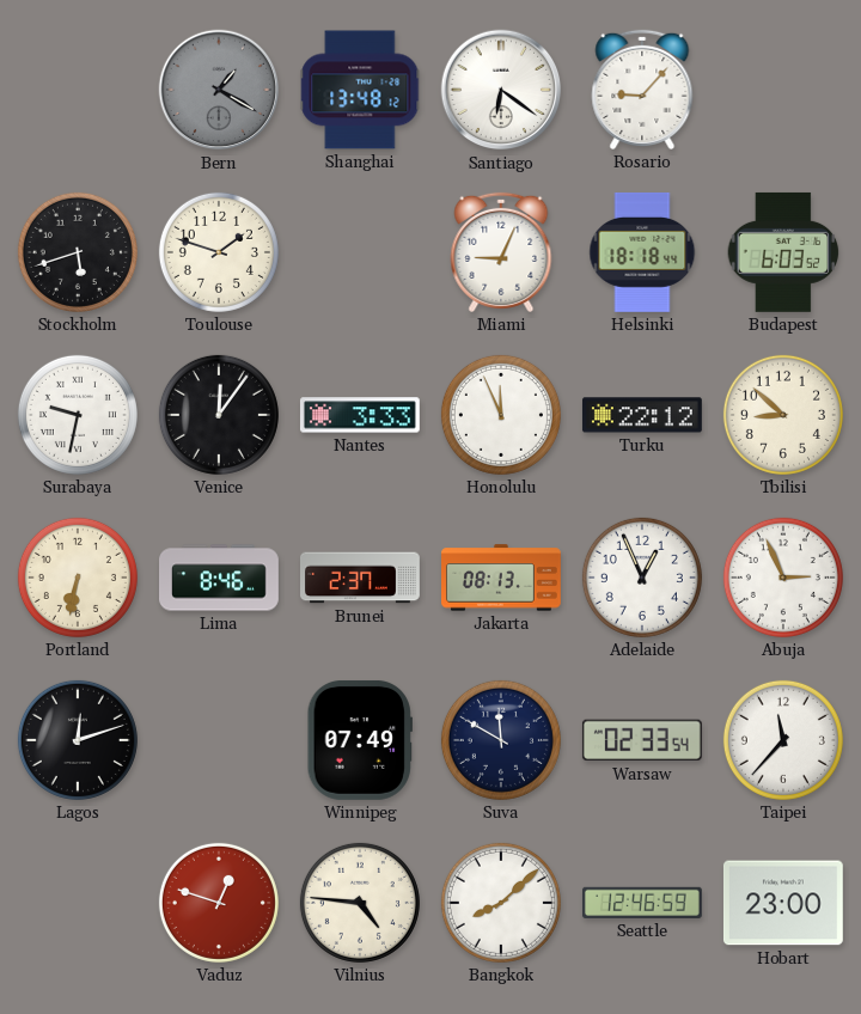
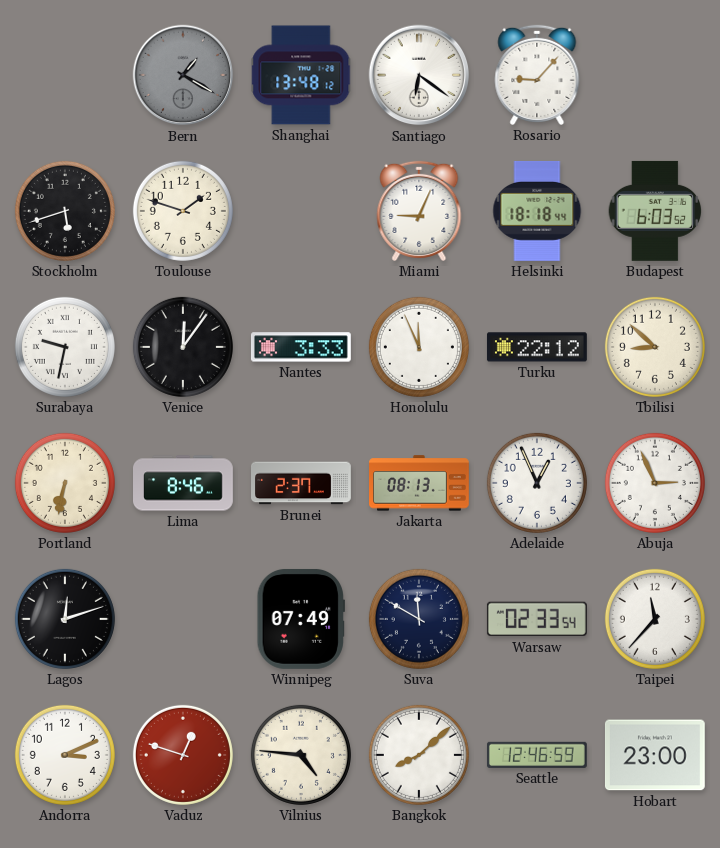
Andorra: none -> 3:11 (65, 755)
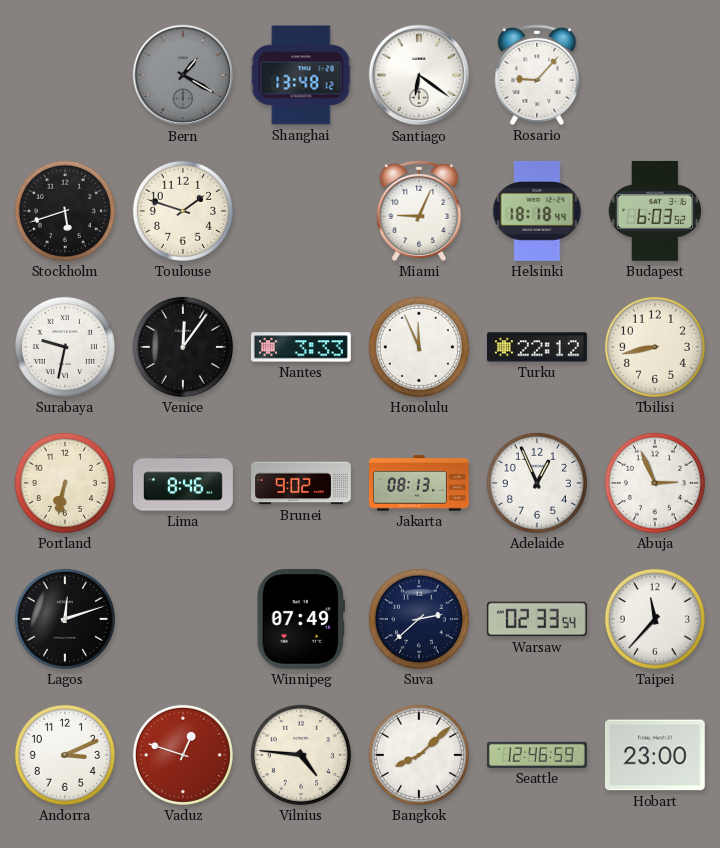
Tbilisi: 8:52 -> 8:43 (655, 347)
Brunei: 2:37 -> 9:02 (302, 483)
Suva: 11:50 -> 2:38 (419, 619)
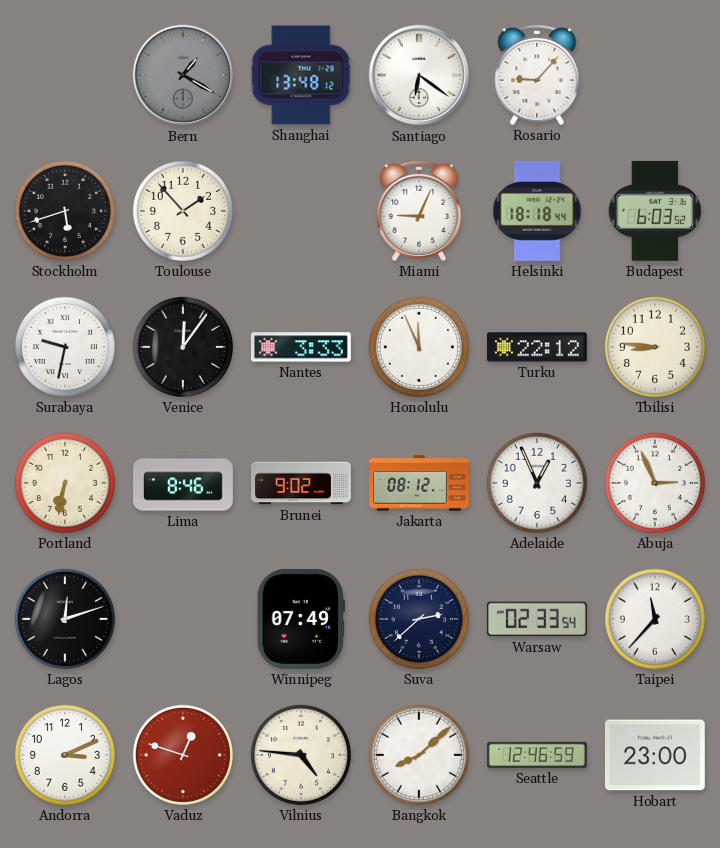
Toulouse: 1:48 -> 1:53 (183, 211)
Tbilisi: 8:43 -> 8:46 (655, 347)
Jakarta: 08:13 -> 08:12 (420, 483)
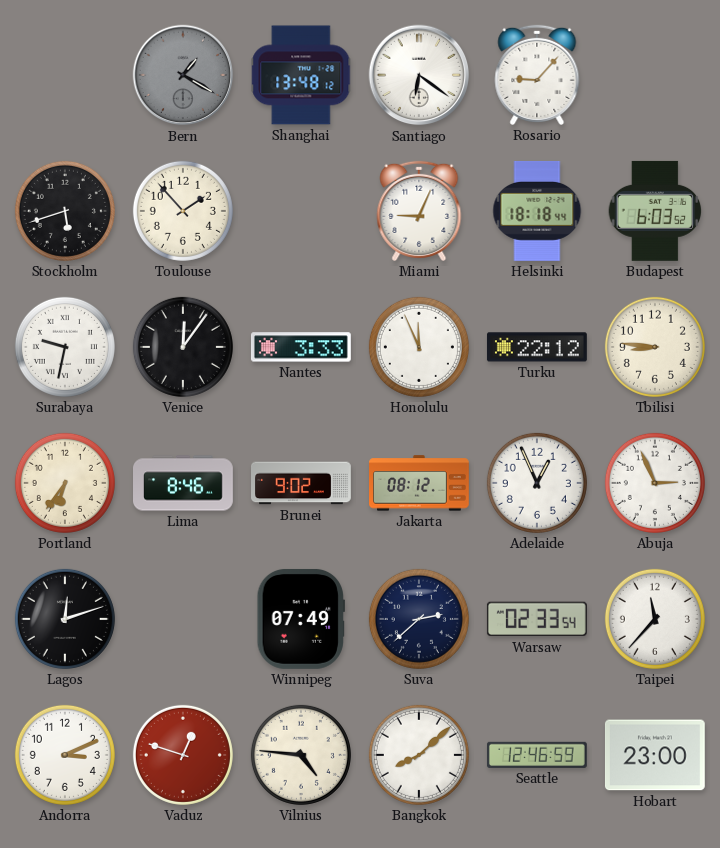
Portland: 6:32 -> 6:36 (65, 483)
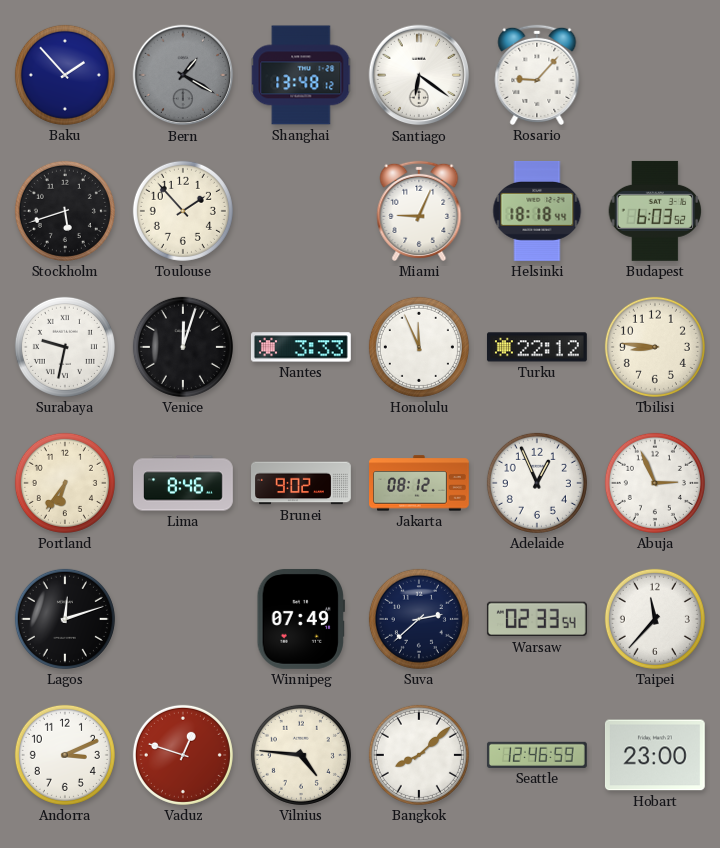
Baku: none -> 1:53 (65, 75)
Venice: 12:06 -> 12:03 (183, 347)
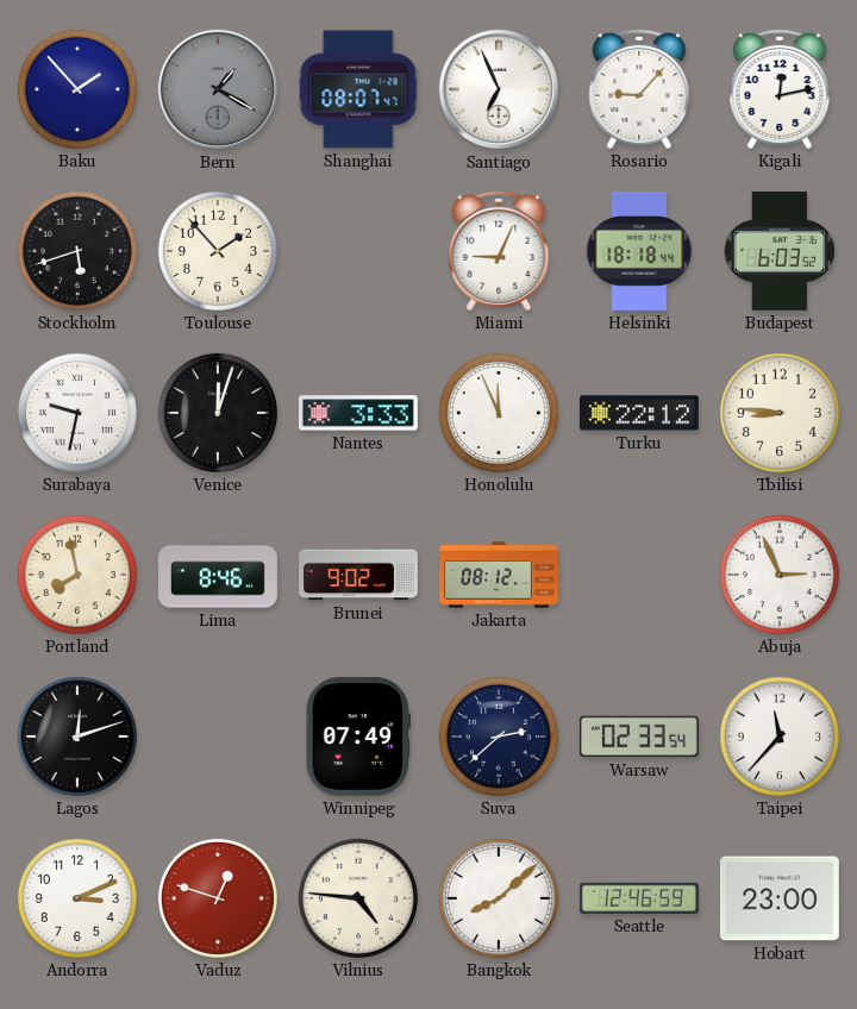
Shanghai: 13:48 -> 08:07 (358, 89)
Santiago: 6:21 -> 6:56 (499, 89)
Kigali: none -> 12:13 (780, 89)
Portland: 6:36 -> 7:58 (77, 575)
Adelaide: 12:56 -> none (537, 483)
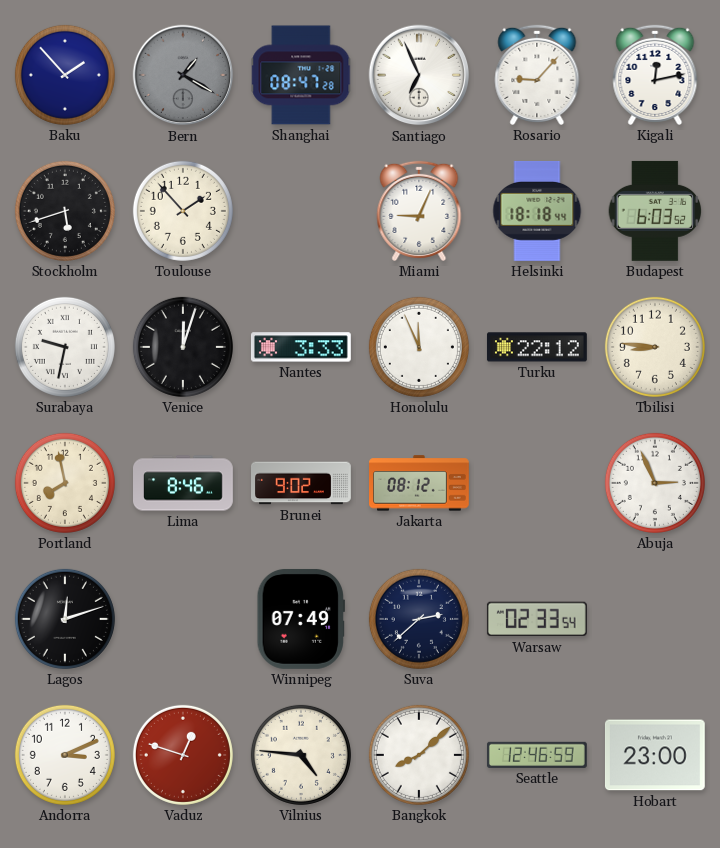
Shanghai: 08:07 -> 08:47 (301, 75)
Taipei: 11:37 -> none (780, 737)
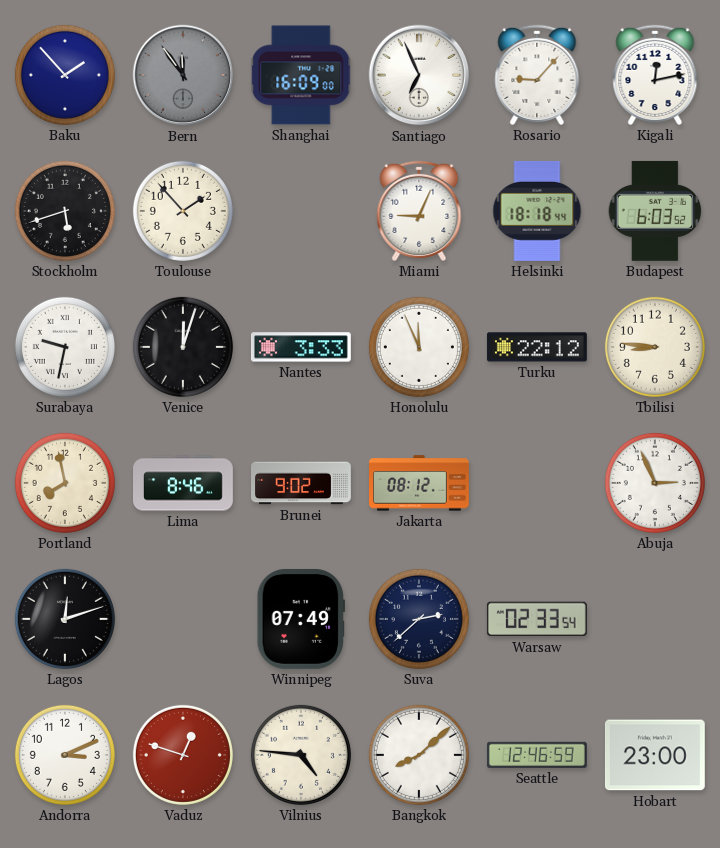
Bern: 1:20 -> 11:54 (183, 75)
Shanghai: 08:47 -> 16:09 (301, 75)
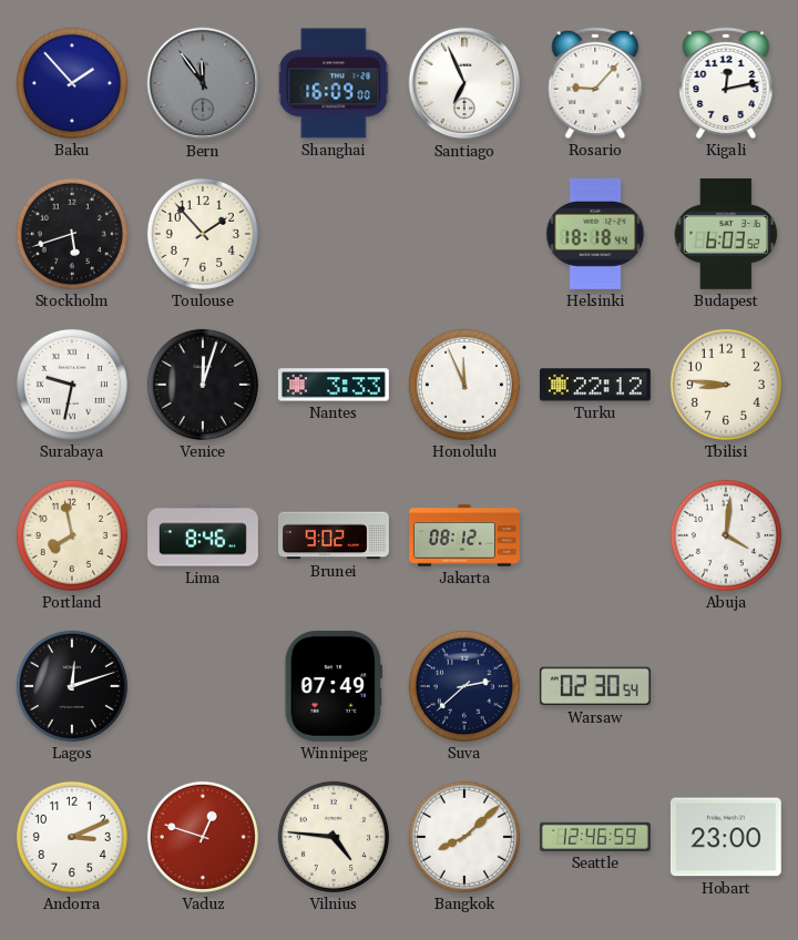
Miami: 9:04 -> none (419, 211)
Abuja: 2:56 -> 4:01 (726, 535)
Warsaw: 02:33 -> 02:30 (595, 686)
